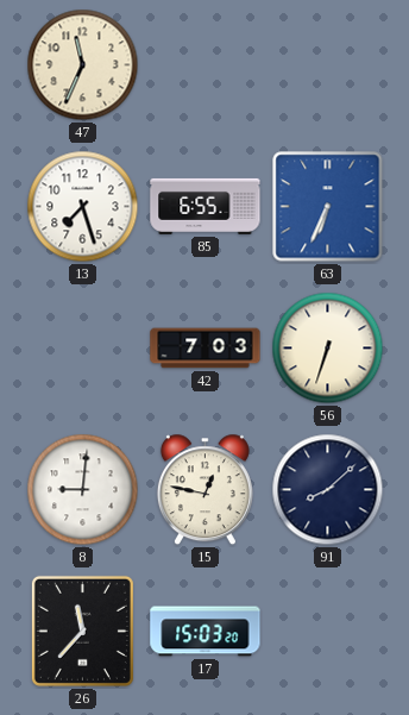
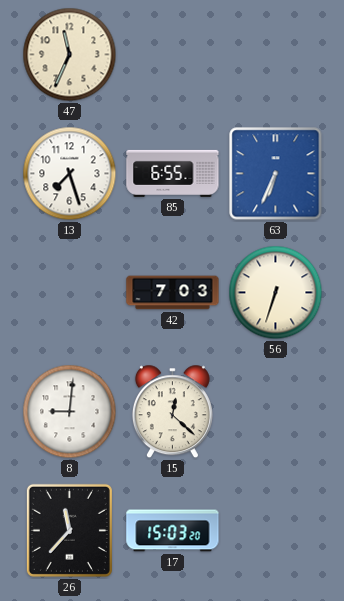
15: 12:47 -> 12:22 (172, 412)
91: 8:08 -> none (328, 490)
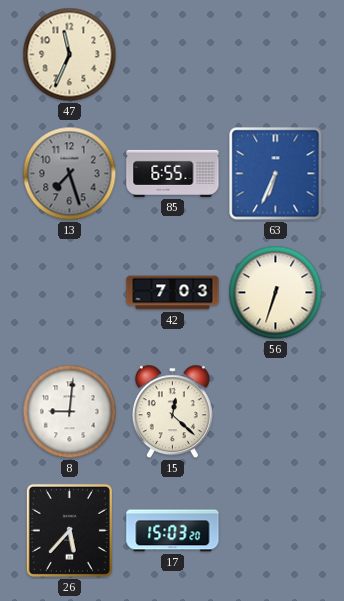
13 dial: white -> grey (70, 174)
26: 11:37 -> 5:37 (69, 530)
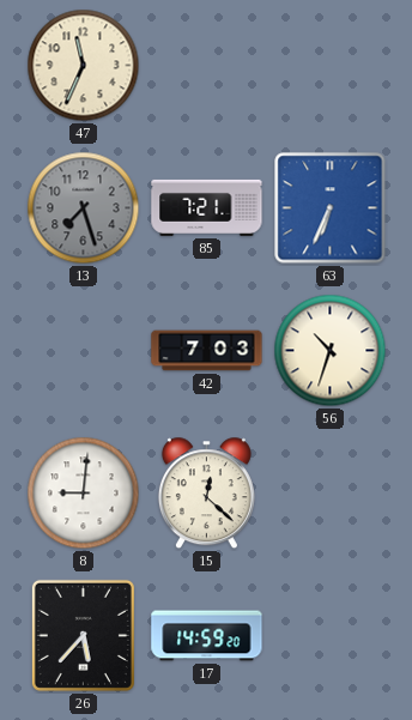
85: 6:55 -> 7:21 (207, 207)
56: 6:33 -> 10:33 (331, 351)
17: 15:03 -> 14:59 (207, 636)
